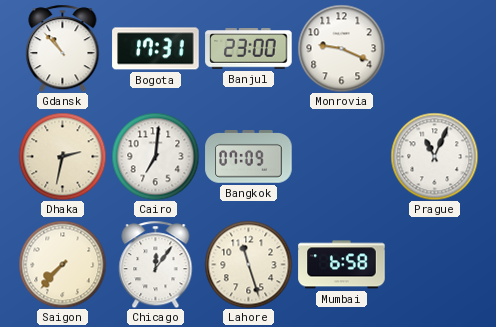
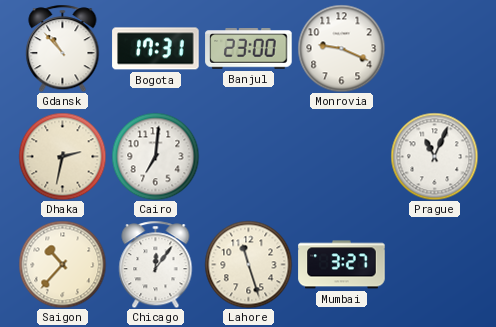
Bangkok: 07:09 -> none (249, 157)
Saigon: 7:37 -> 10:37 (62, 264)
Mumbai: 6:58 -> 3:27 (342, 265)
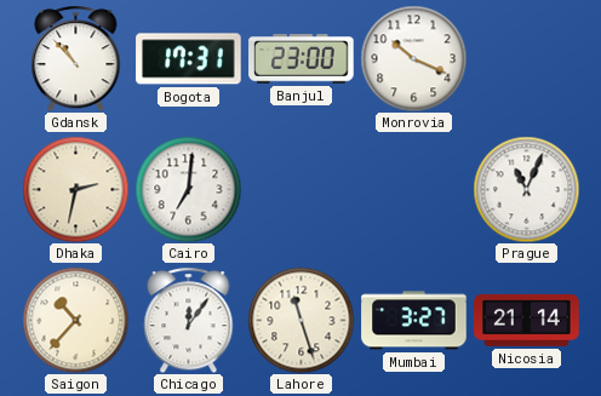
Monrovia: 9:19 -> 10:19 (413, 58)
Nicosia: none -> 21:14 (527, 320)
